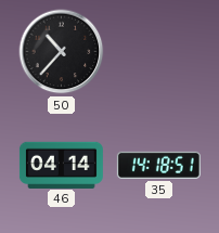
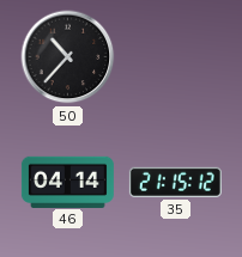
35: 14:18 -> 21:15 (175, 182)
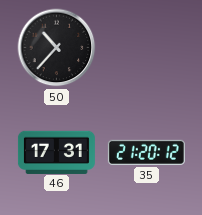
46: 04:14 -> 17:31 (56, 152)
35: 21:15 -> 21:20 (146, 152)
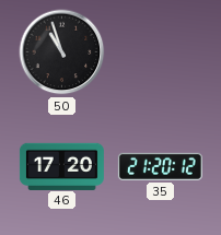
50: 10:37 -> 10:57 (62, 52)
46: 17:31 -> 17:20 (61, 166)
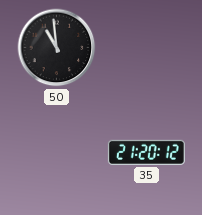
50: 10:57 -> 10:59 (57, 48)
46: 17:20 -> none (61, 166)
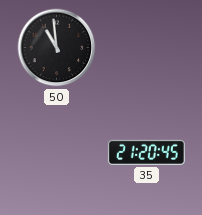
35: 21:20:12 -> 21:20:45 (146, 152)
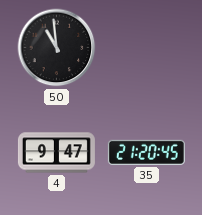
4: none -> 9:47 (56, 153)
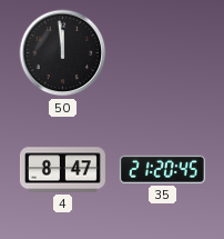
50: 10:59 -> 11:59 (63, 53)
4: 9:47 -> 8:47 (62, 170)
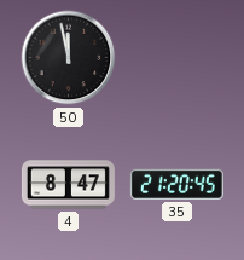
50: 11:59 -> 11:58 (69, 58)
